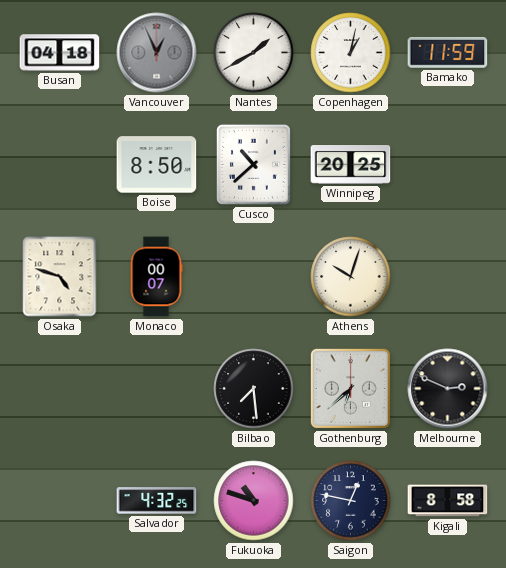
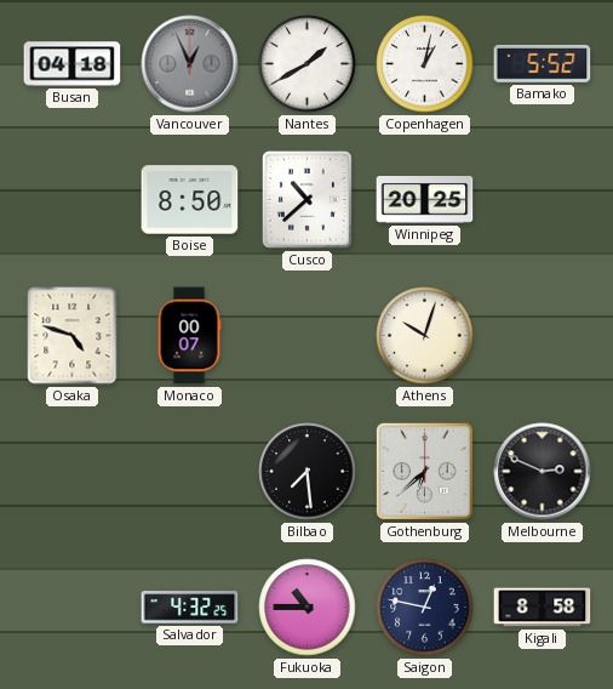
Bamako: 11:59 -> 5:52 (543, 63)
Fukuoka: 10:48 -> 10:45 (308, 608)
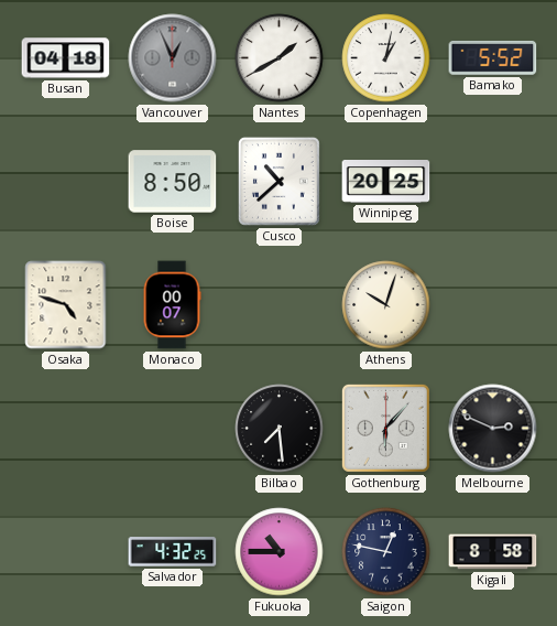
Gothenburg: 6:38 -> 6:07 (385, 428)
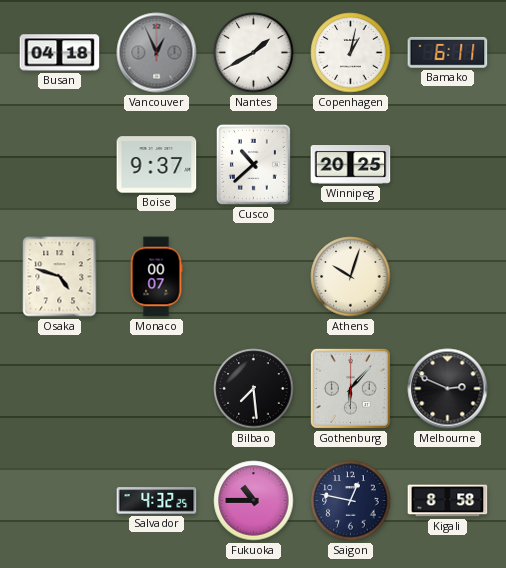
Bamako: 5:52 -> 6:11 (448, 52)
Boise: 8:50 -> 9:37 (157, 165)
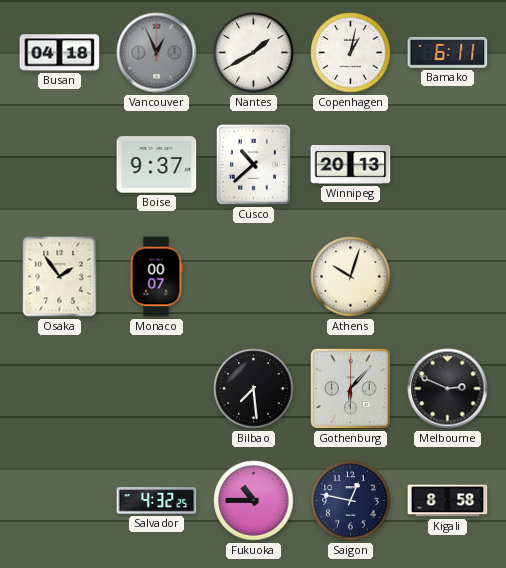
Winnipeg: 20:25 -> 20:13 (351, 165)
Osaka: 4:48 -> 1:54 (60, 277)
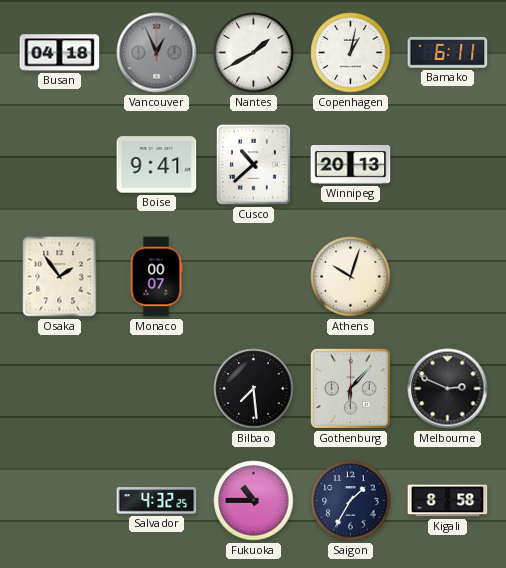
Boise: 9:37 -> 9:41 (157, 165)
Saigon: 12:47 -> 1:35 (351, 501)
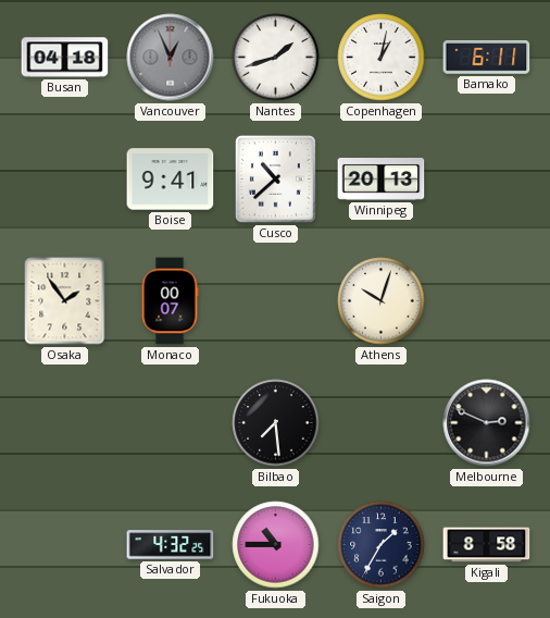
Nantes: 1:40 -> 1:42 (276, 58)
Gothenburg: 6:07 -> none (350, 388)
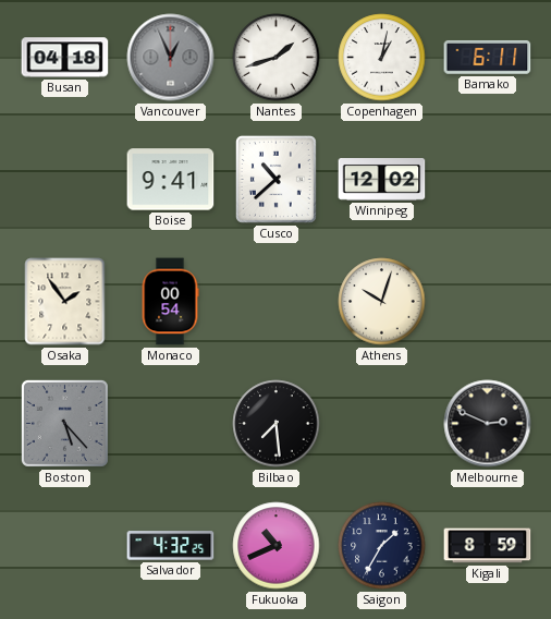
Winnipeg: 20:13 -> 12:02 (382, 180)
Monaco: 00:07 -> 00:54 (170, 302)
Boston: none -> 5:23 (64, 423)
Fukuoka: 10:45 -> 10:41 (277, 546)
Kigali: 8:58 -> 8:59 (488, 546)
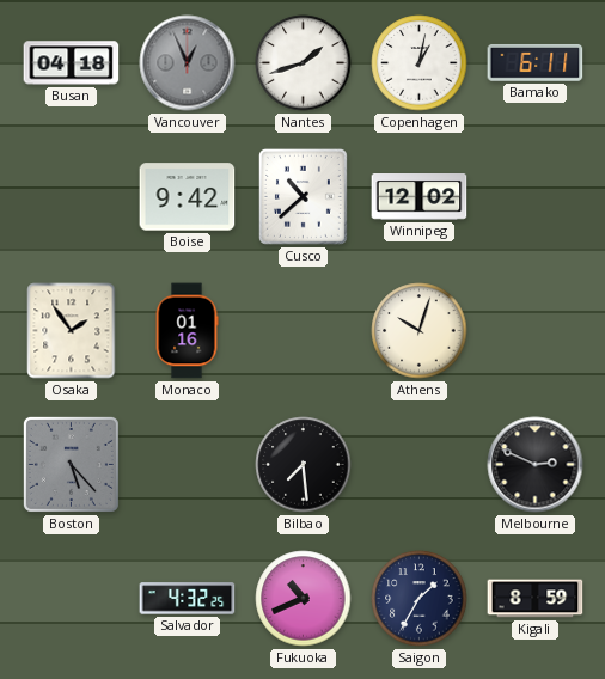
Boise: 9:41 -> 9:42 (188, 197)
Monaco: 00:54 -> 01:16 (187, 331)
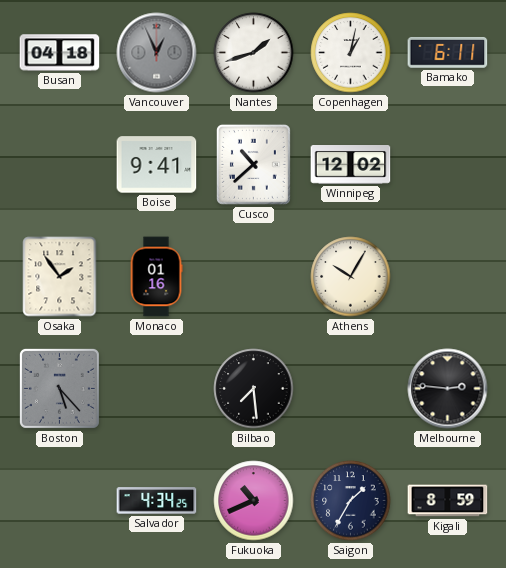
Boise: 9:42 -> 9:41 (157, 165)
Athens: 10:03 -> 10:05 (351, 277)
Melbourne: 2:49 -> 2:46 (448, 389)
Salvador: 4:32 -> 4:34 (157, 501)
